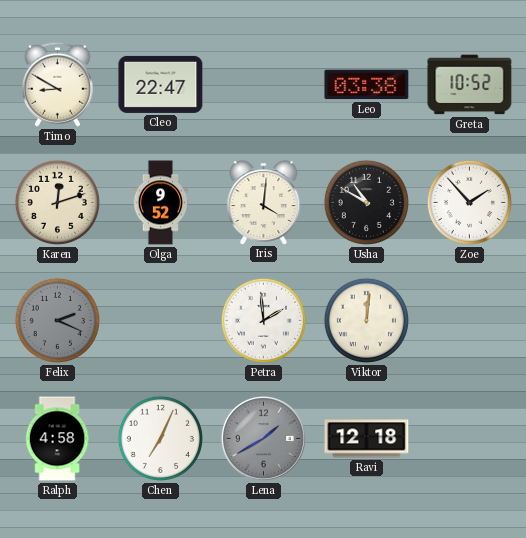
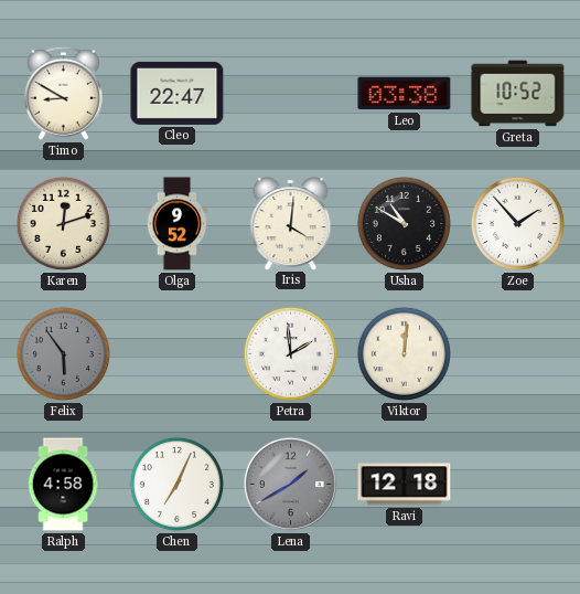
Felix: 2:19 -> 5:54 (63, 353)
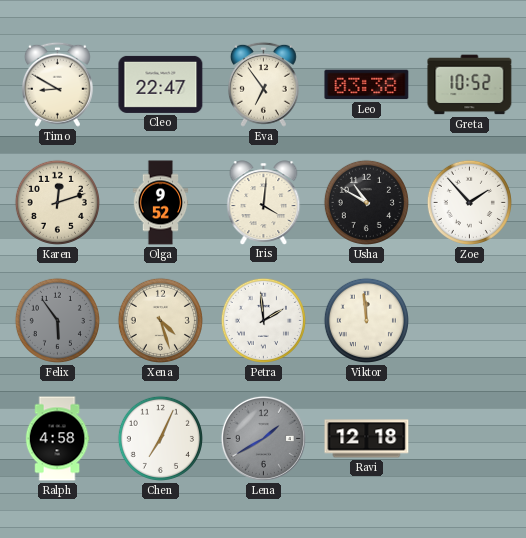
Eva: none -> 6:54 (263, 84)
Xena: none -> 4:27 (160, 320)
Viktor: 12:01 -> 11:59 (366, 320)
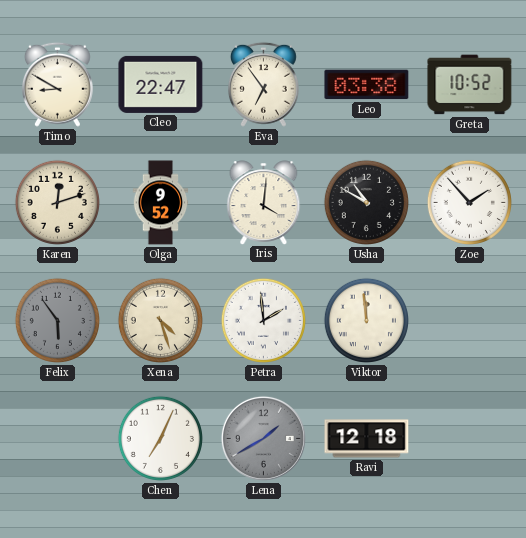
Ralph: 4:58 -> none (57, 439)
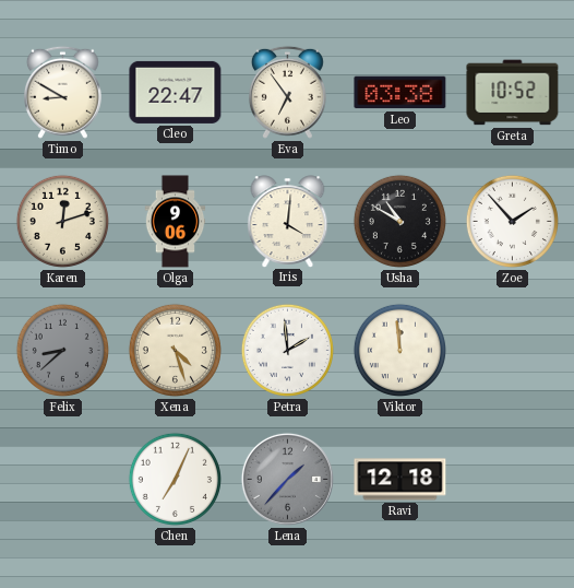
Olga: 9:52 -> 9:06 (176, 222)
Felix: 5:54 -> 8:38 (62, 350)
Lena: 1:40 -> 1:37 (287, 479)
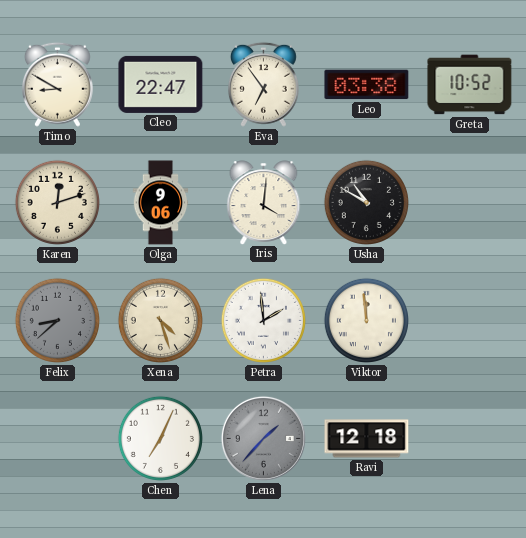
Zoe: 1:53 -> none (512, 221)
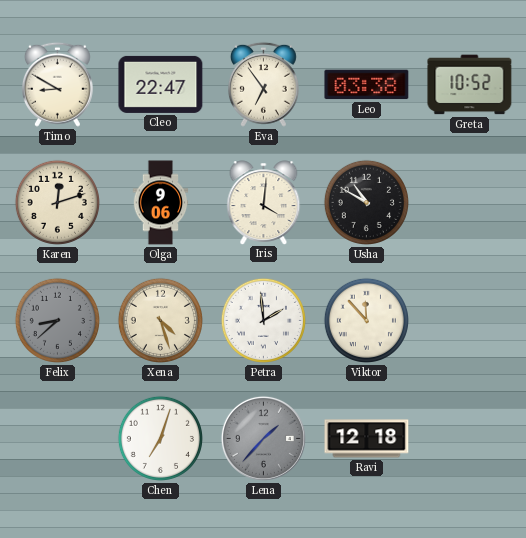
Viktor: 11:59 -> 11:53 (366, 320)
Chen: 7:04 -> 7:03 (160, 438)
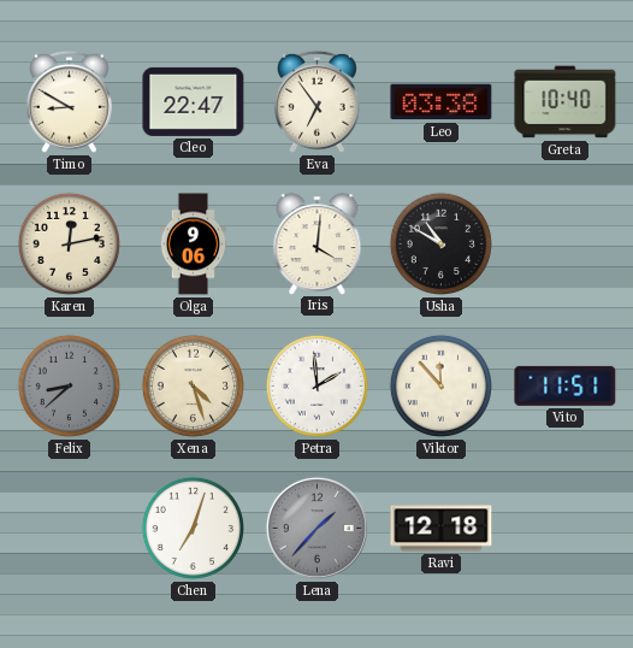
Greta: 10:52 -> 10:40 (566, 102)
Karen: 12:12 -> 12:13 (69, 243)
Vito: none -> 11:51 (566, 385)
